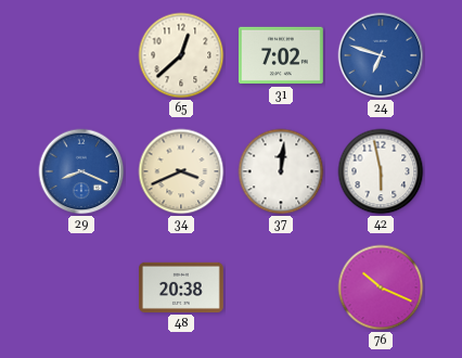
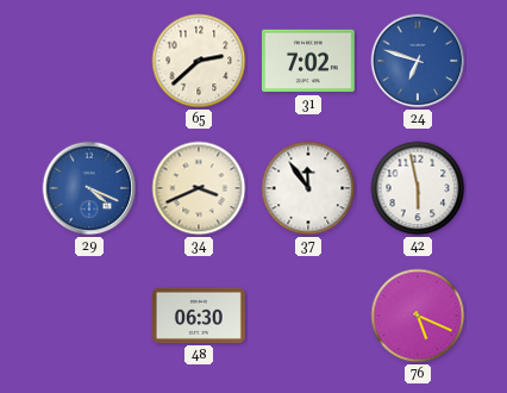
65: 12:38 -> 2:38 (199, 61)
29: 8:19 -> 4:19 (89, 188)
37: 12:01 -> 11:54 (308, 188)
48: 20:38 -> 06:30 (200, 316)
76: 10:19 -> 5:19 (418, 316)
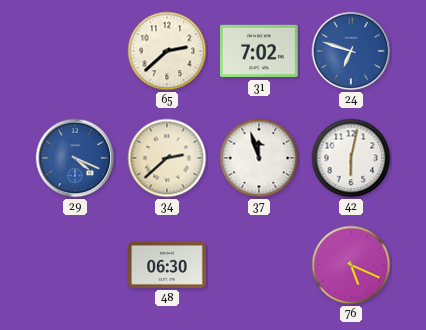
34: 3:41 -> 2:38 (167, 158)
37: 11:54 -> 11:57 (259, 158)
42: 5:58 -> 6:02 (351, 158)
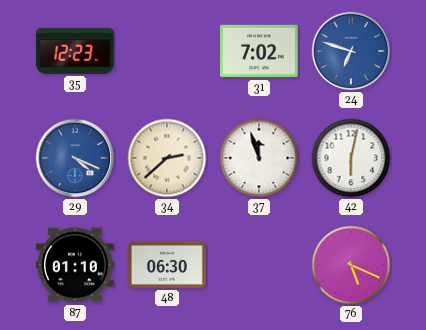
35: none -> 12:23 (76, 51)
65: 2:38 -> none (167, 51)
87: none -> 01:10 (75, 265)
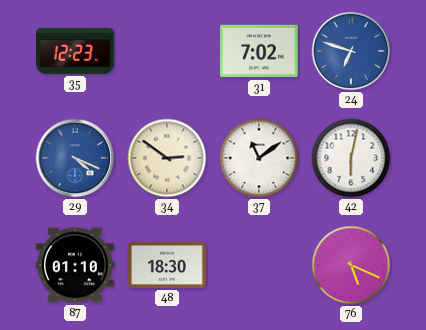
34: 2:38 -> 2:51 (167, 158)
37: 11:57 -> 11:09 (259, 158)
48: 06:30 -> 18:30 (168, 265)
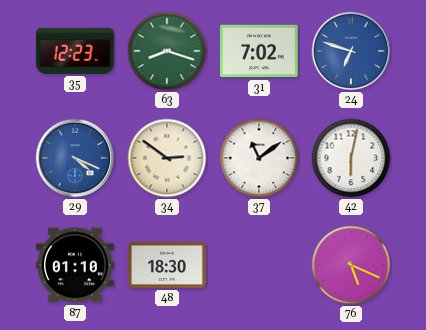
63: none -> 8:18 (167, 51)
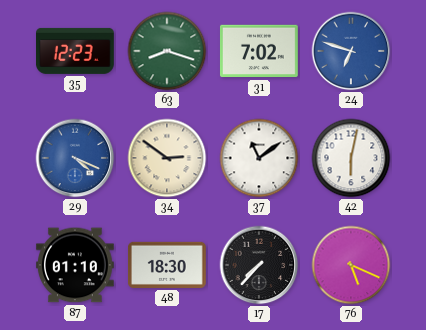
17: none -> 7:37 (259, 265)
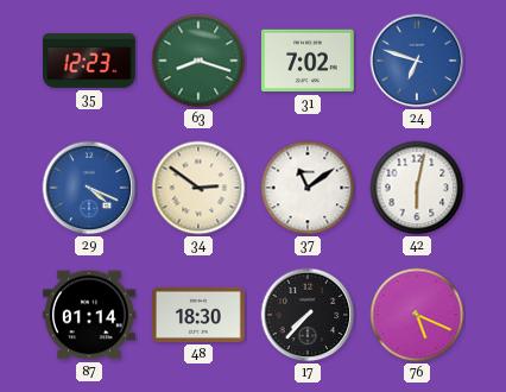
87: 01:10 -> 01:14 (89, 315)
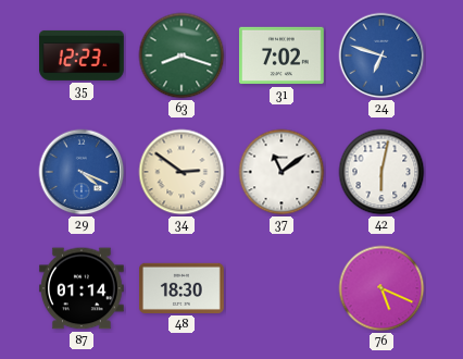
17: 7:37 -> none (308, 315)
